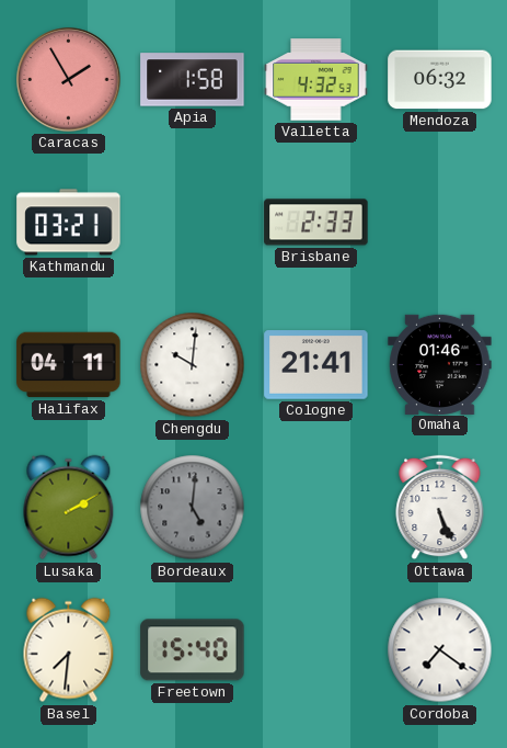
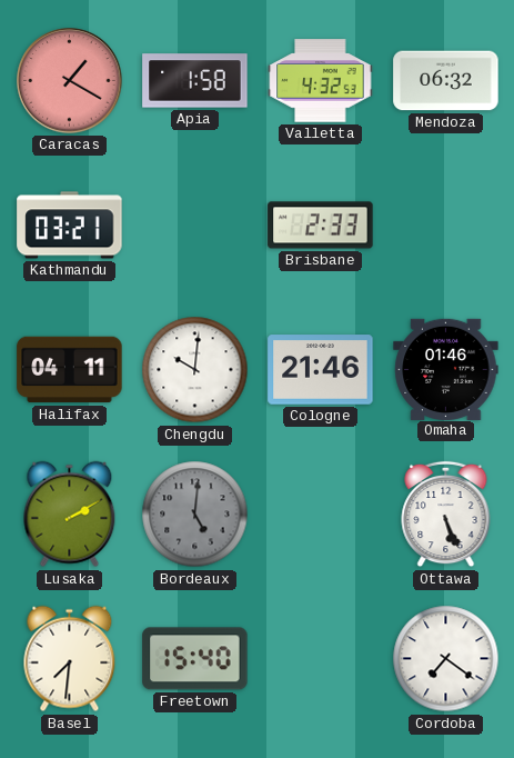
Caracas: 1:55 -> 1:20 (70, 81)
Cologne: 21:41 -> 21:46 (321, 370)
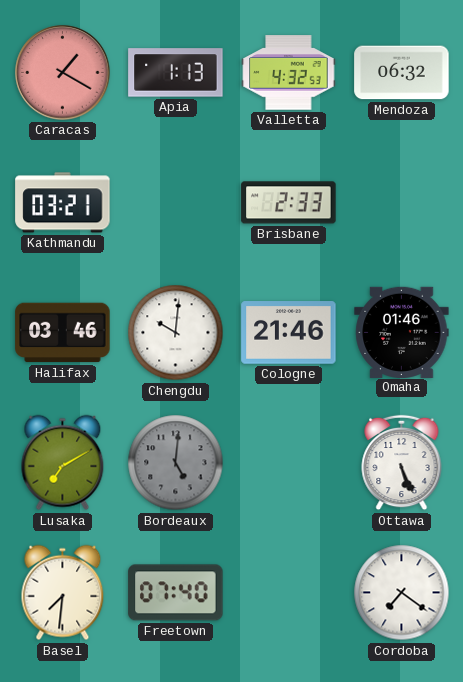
Apia: 1:58 -> 1:13 (176, 73)
Halifax: 04:11 -> 03:46 (63, 333)
Lusaka: 2:10 -> 7:10 (63, 463)
Freetown: 15:40 -> 07:40 (176, 593)
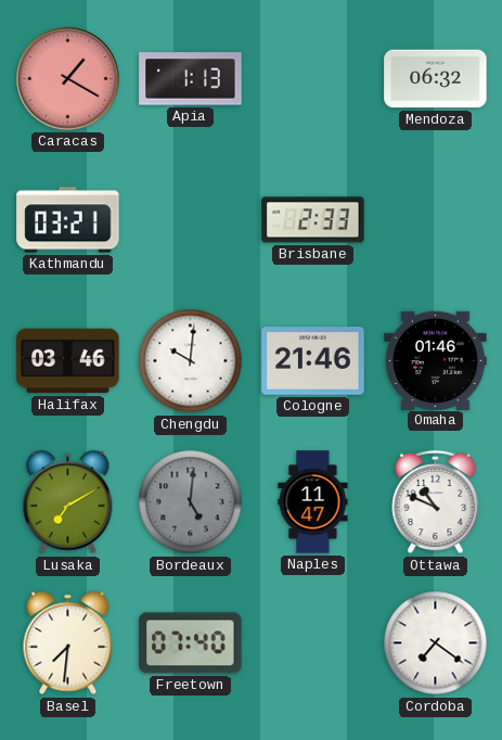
Valletta: 4:32 -> none (289, 73)
Naples: none -> 11:47 (313, 502)
Ottawa: 5:26 -> 10:49 (436, 502)
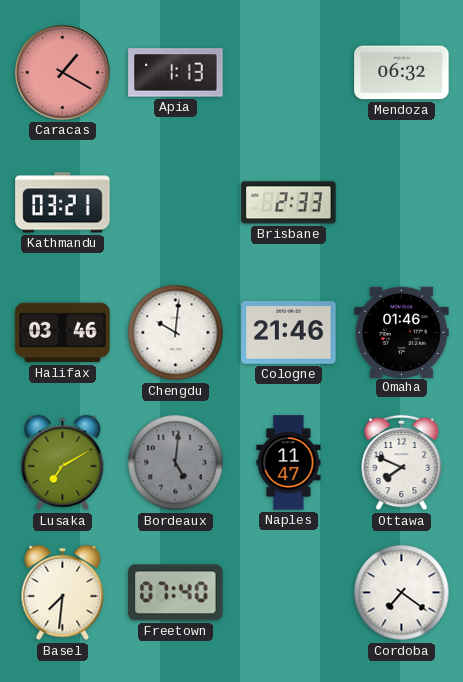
Ottawa: 10:49 -> 7:49 (402, 463)
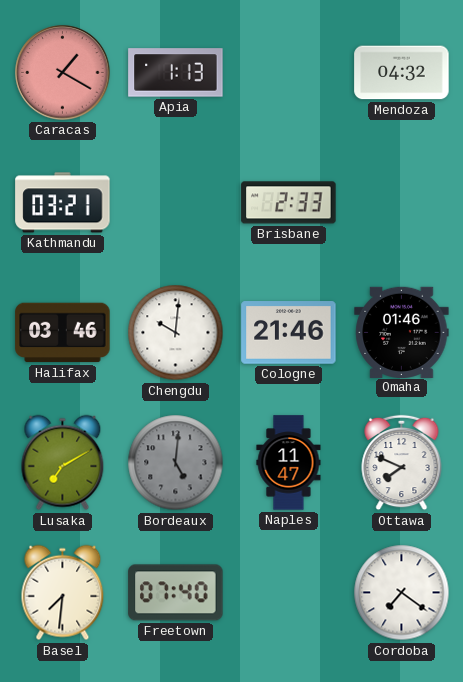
Mendoza: 06:32 -> 04:32 (402, 73)
